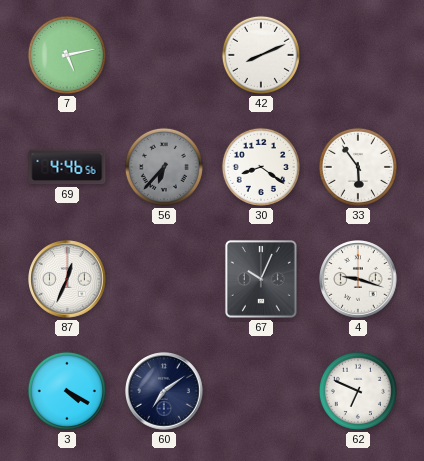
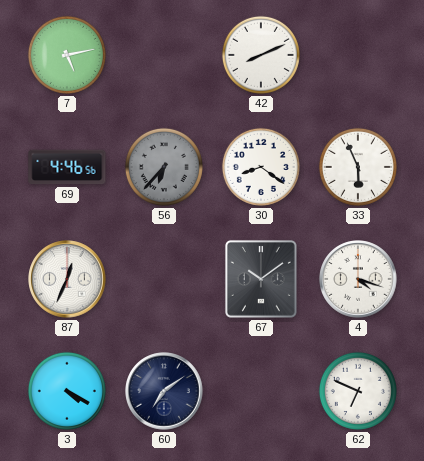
33: 5:54 -> 5:56 (358, 167)
67: 10:04 -> 10:09 (261, 279)
4: 9:18 -> 4:18 (358, 279)
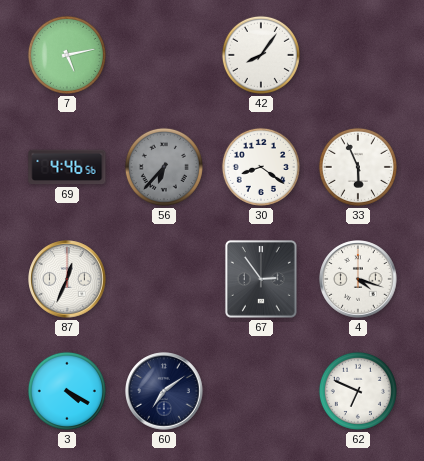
42: 8:11 -> 8:06 (261, 55)
67: 10:09 -> 2:54 (261, 279)
